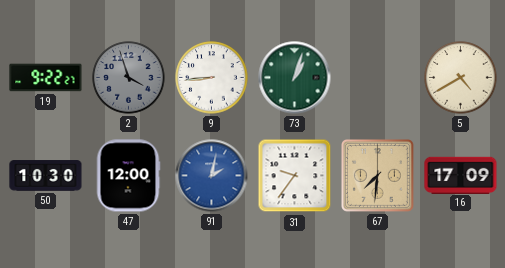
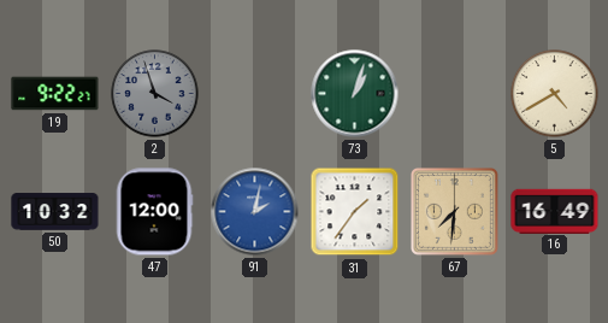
9: 8:44 -> none (212, 78)
50: 10:30 -> 10:32 (55, 212)
31: 9:36 -> 1:36 (355, 212)
16: 17:09 -> 16:49 (555, 211)
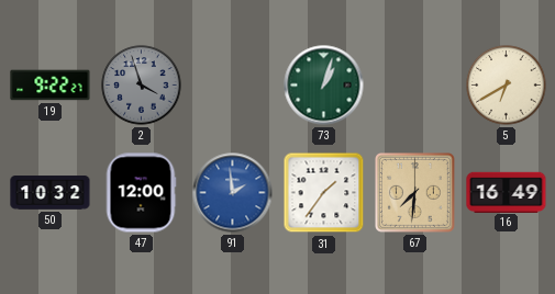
5: 4:40 -> 6:40 (507, 86)
91: 2:02 -> 1:59 (233, 193)
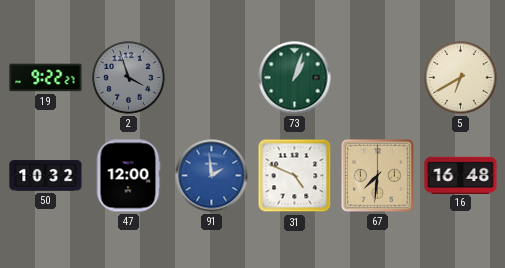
31: 1:36 -> 4:49 (295, 176)
16: 16:49 -> 16:48 (461, 175)
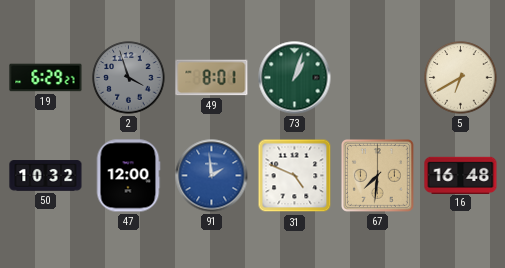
19: 9:22 -> 6:29 (46, 78)
49: none -> 8:01 (212, 78)
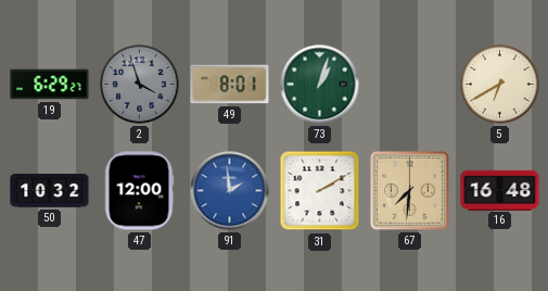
31: 4:49 -> 2:10 (320, 191)
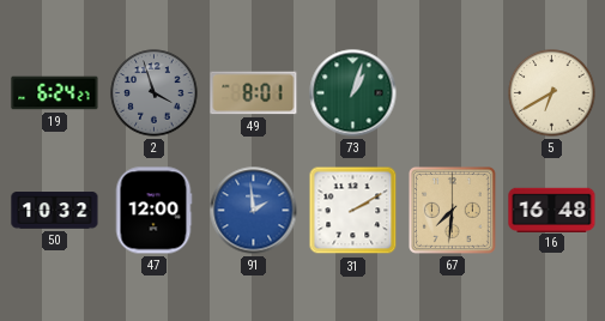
19: 6:29 -> 6:24 (55, 93)
